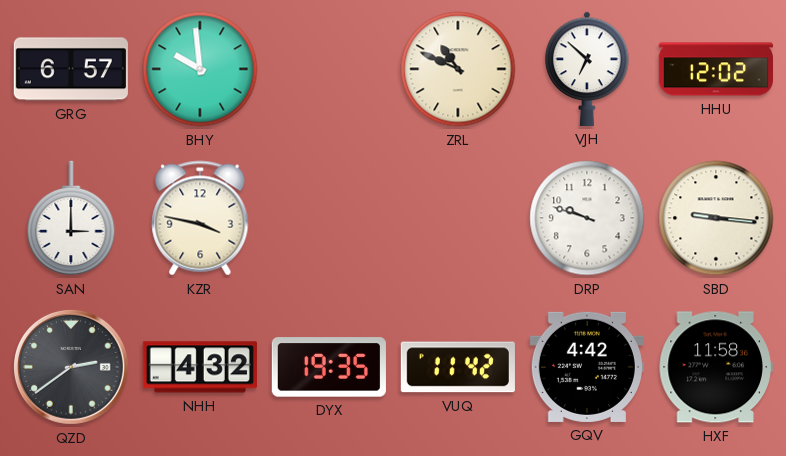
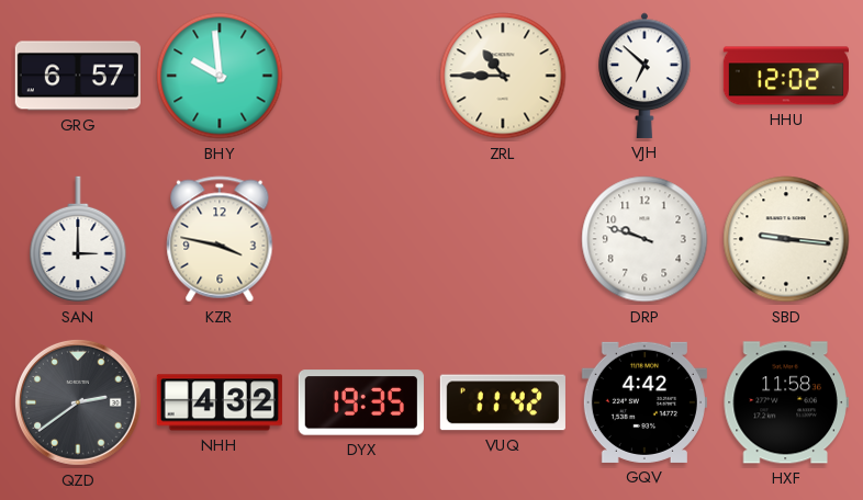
ZRL: 10:49 -> 10:45 (503, 76)
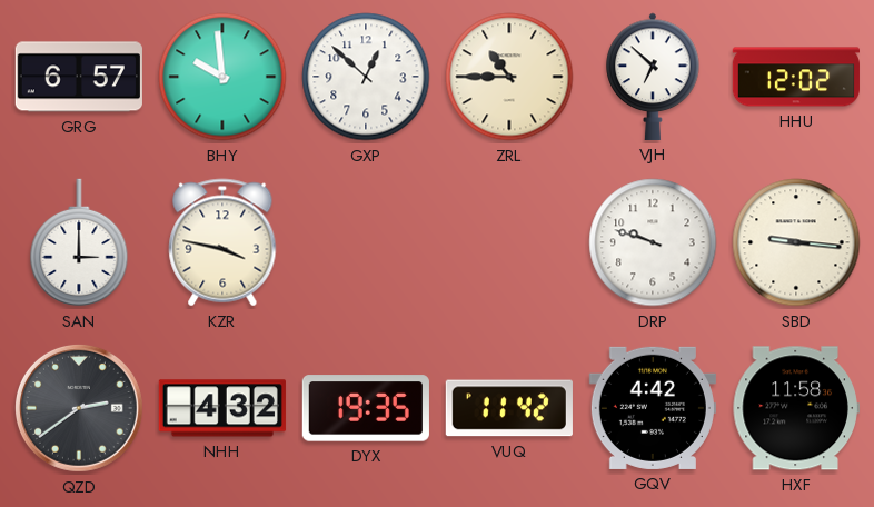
GXP: none -> 12:52 (366, 77)
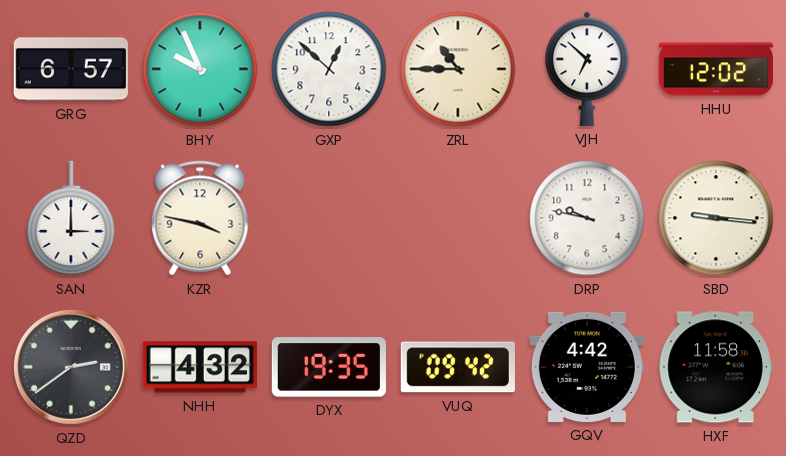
BHY: 9:59 -> 9:56 (200, 69)
DRP: 9:48 -> 9:47 (587, 218)
VUQ: 11:42 -> 09:42 (458, 367)
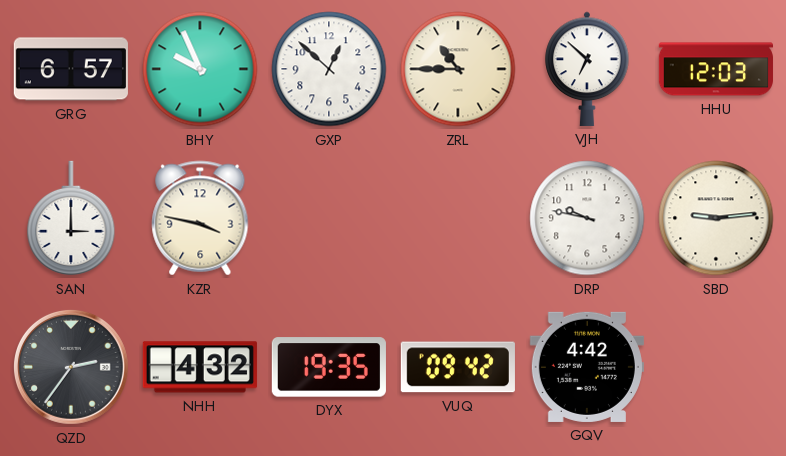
HHU: 12:02 -> 12:03 (716, 69)
SBD: 9:16 -> 9:14 (716, 218)
QZD: 2:39 -> 2:36 (71, 367)
HXF: 11:58 -> none (716, 367)
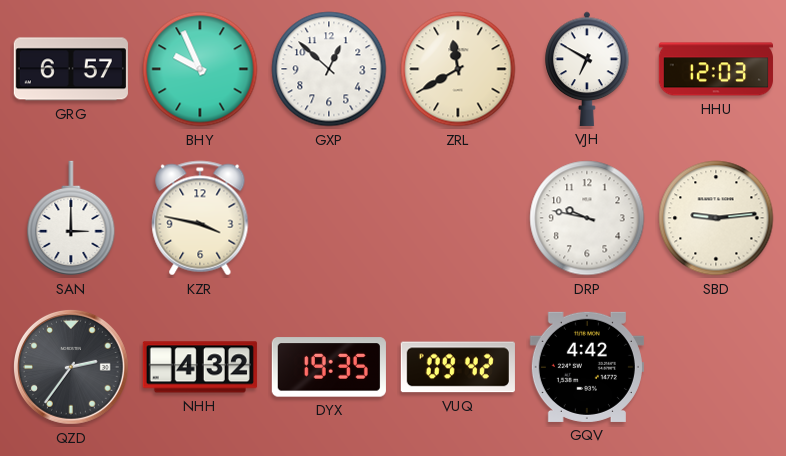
ZRL: 10:45 -> 11:40 (458, 69)
VJH: 6:52 -> 6:50 (587, 69)
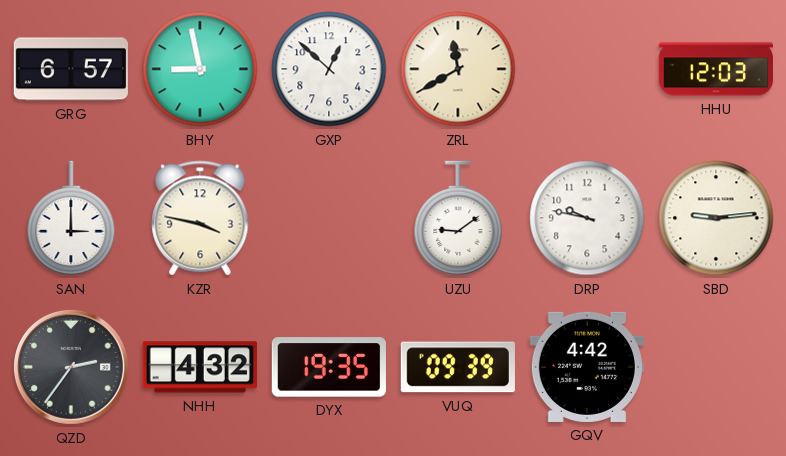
BHY: 9:56 -> 8:58 (200, 69)
VJH: 6:50 -> none (587, 69)
UZU: none -> 9:09 (458, 218)
VUQ: 09:42 -> 09:39 (458, 367)
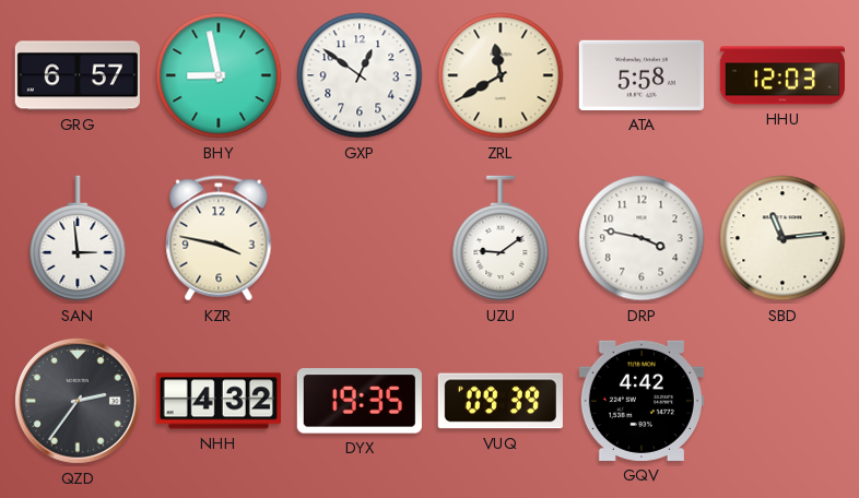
GXP: 12:52 -> 12:51 (360, 75)
ATA: none -> 5:58 (642, 75)
SAN: 3:00 -> 2:59 (78, 238)
DRP: 9:47 -> 3:47 (642, 238)
SBD: 9:14 -> 11:14 (782, 238)
